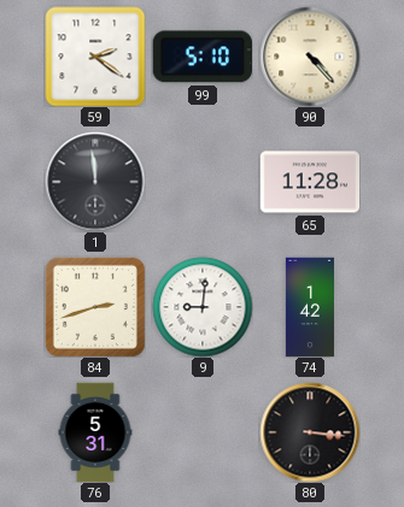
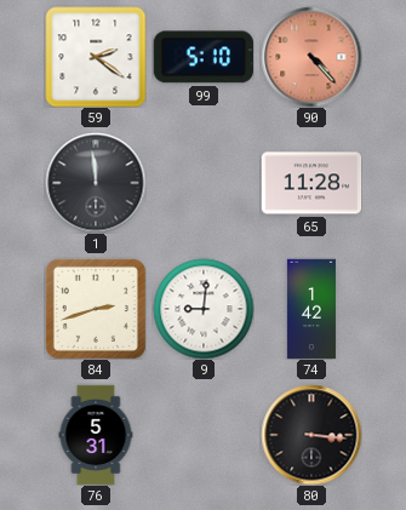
90 dial: cream -> salmon (311, 57)
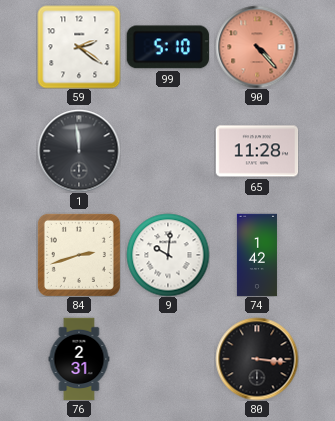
9: 9:01 -> 10:01 (168, 255)
76: 5:31 -> 2:31 (79, 359)
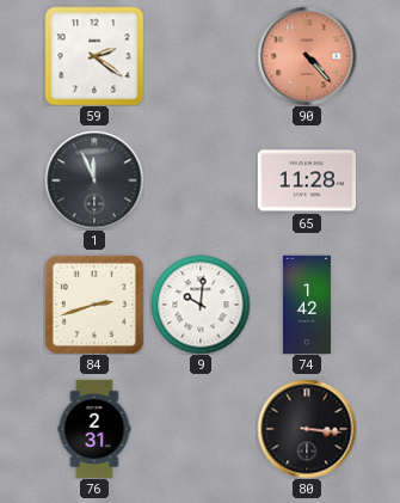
99: 5:10 -> none (167, 47)
1: 11:59 -> 11:56 (94, 180)
